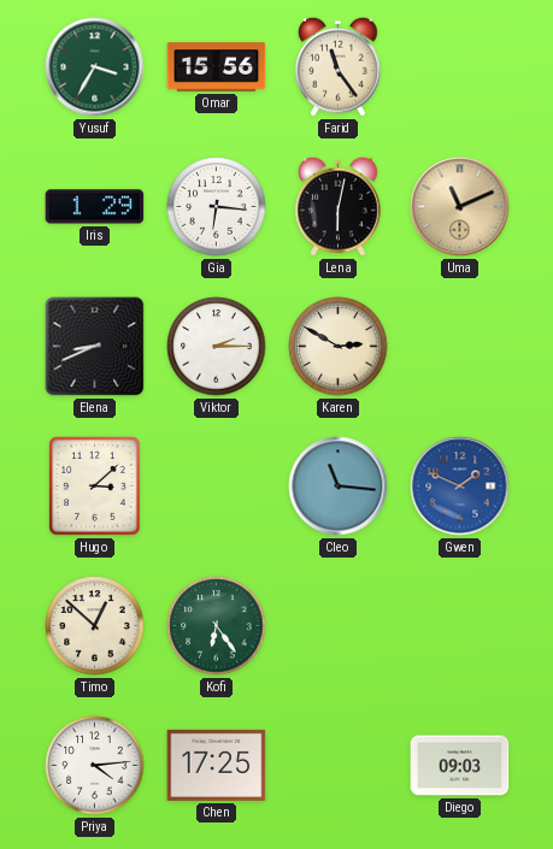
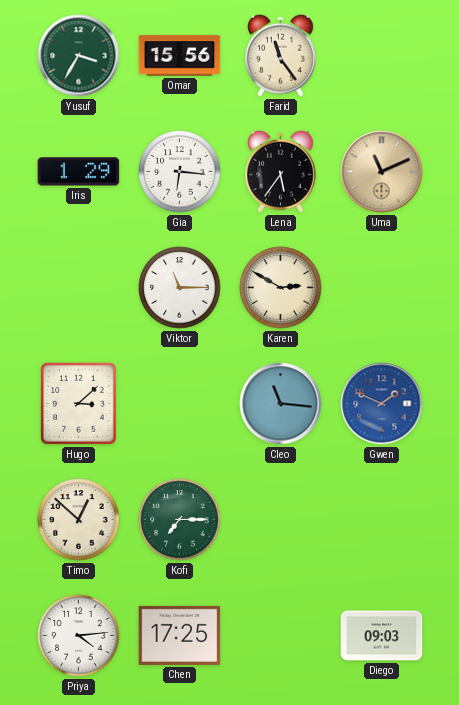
Lena: 6:02 -> 5:36 (281, 171)
Elena: 8:41 -> none (95, 347)
Viktor: 2:15 -> 11:15 (180, 288)
Kofi: 6:24 -> 7:15 (180, 520)
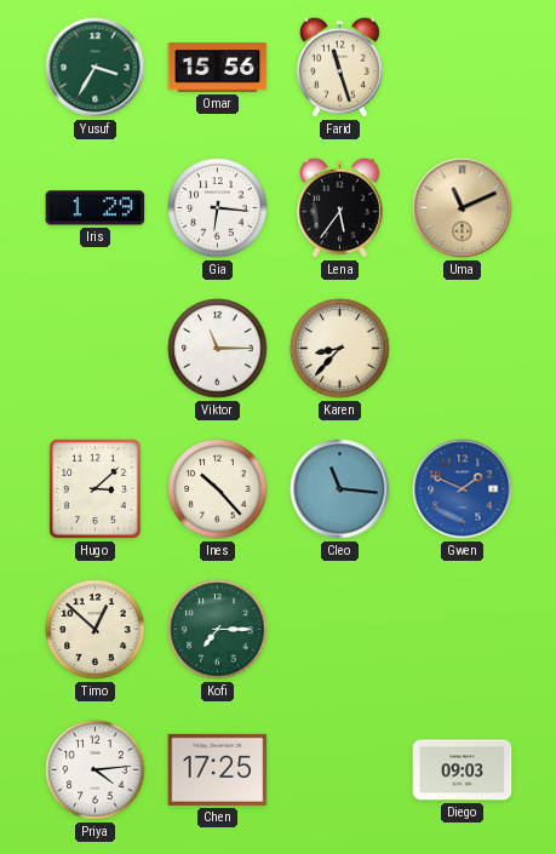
Farid: 11:24 -> 11:27 (340, 67)
Karen: 2:50 -> 8:37 (340, 349)
Ines: none -> 10:23 (218, 489)
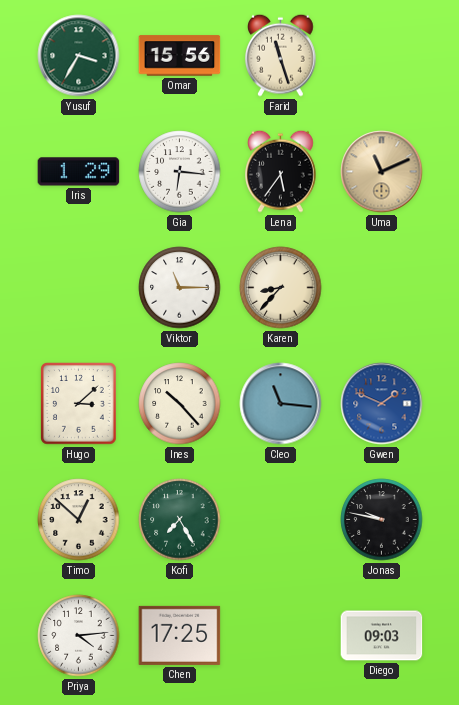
Kofi: 7:15 -> 7:25 (180, 520)
Jonas: none -> 9:47 (382, 520)
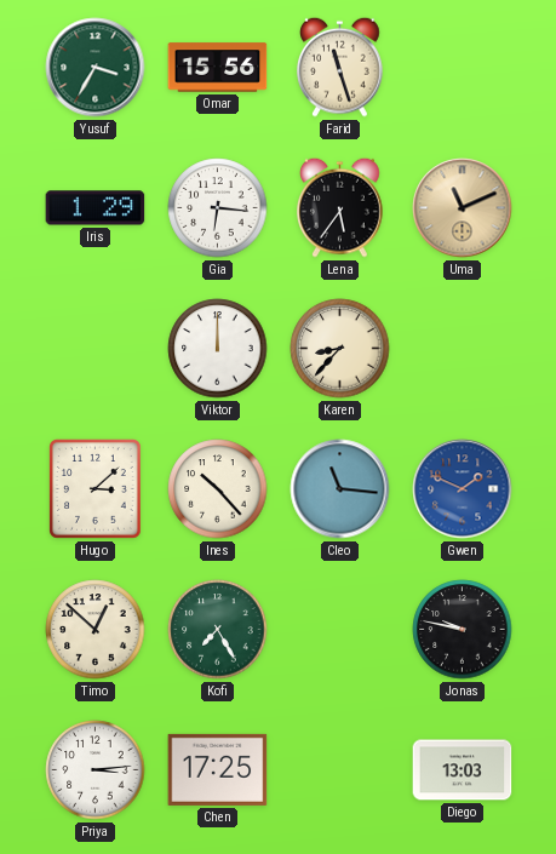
Viktor: 11:15 -> 12:00 (218, 349)
Priya: 4:14 -> 3:14 (96, 770)
Diego: 09:03 -> 13:03 (463, 770)
